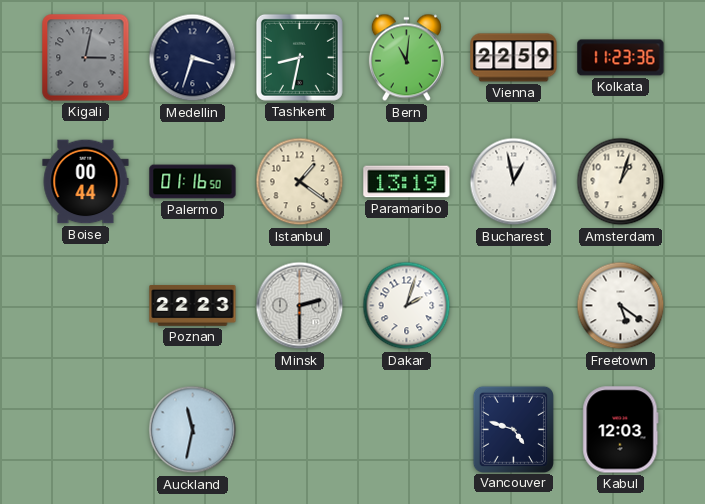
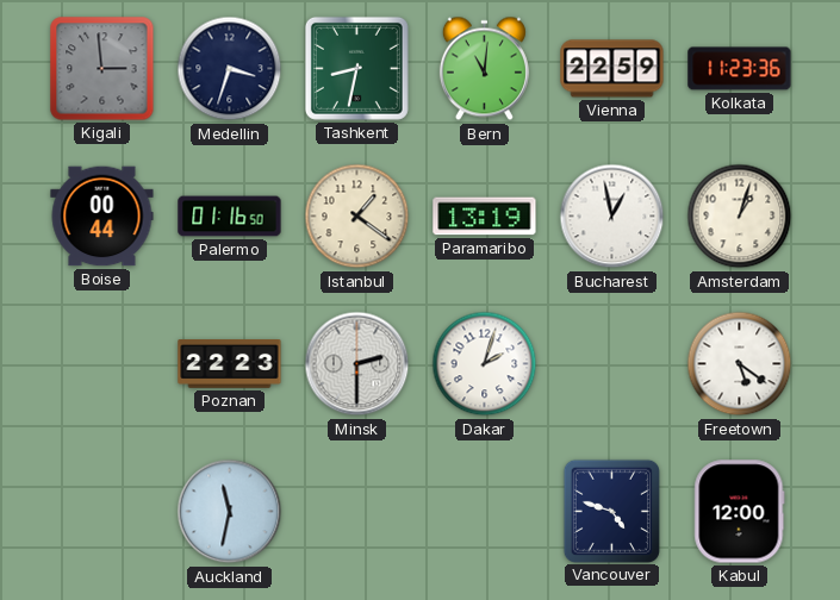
Kigali: 3:02 -> 2:59 (102, 69)
Kabul: 12:03 -> 12:00 (740, 512)
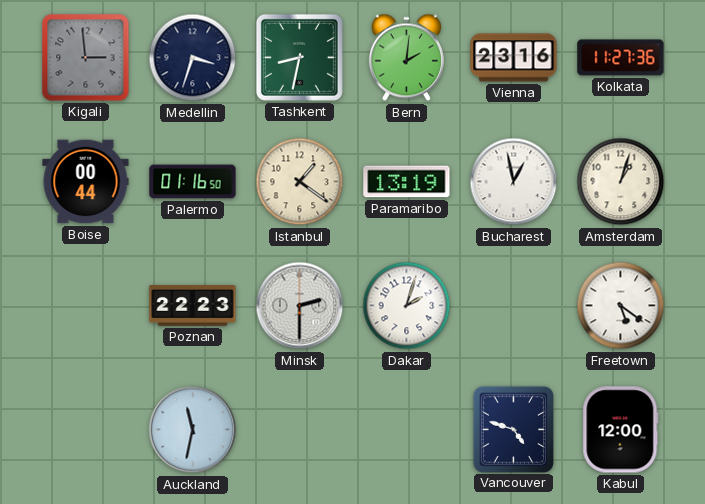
Bern: 11:01 -> 2:01 (406, 58)
Vienna: 22:59 -> 23:16 (514, 58)
Kolkata: 11:23 -> 11:27 (621, 58)
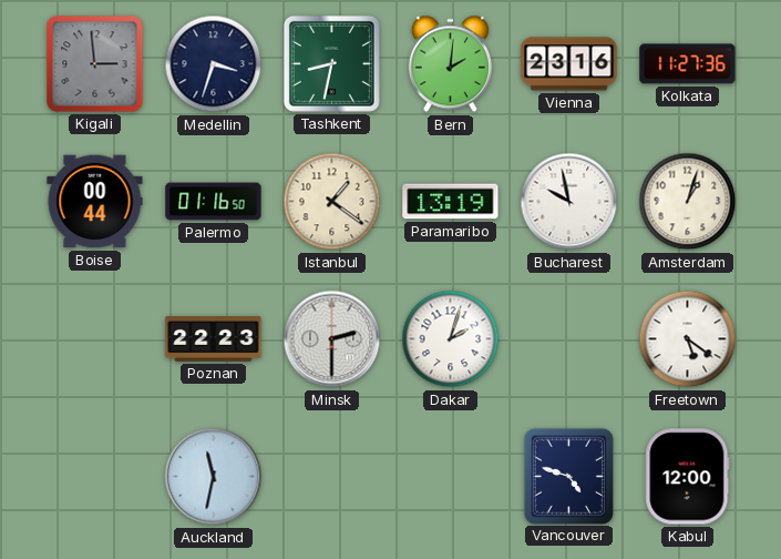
Bucharest: 12:58 -> 9:58 (569, 202)
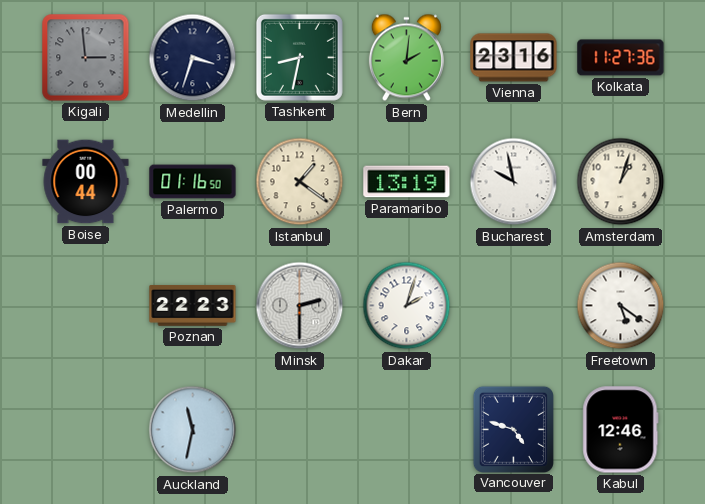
Kabul: 12:00 -> 12:46 (621, 430)
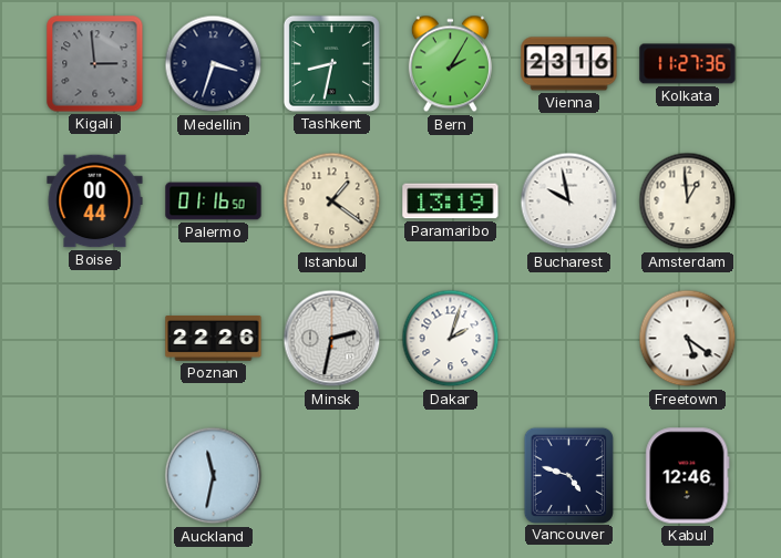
Bern: 2:01 -> 2:05 (450, 64)
Amsterdam: 1:03 -> 12:59 (688, 201)
Poznan: 22:23 -> 22:26 (214, 339)
Minsk: 2:30 -> 2:32 (332, 339)
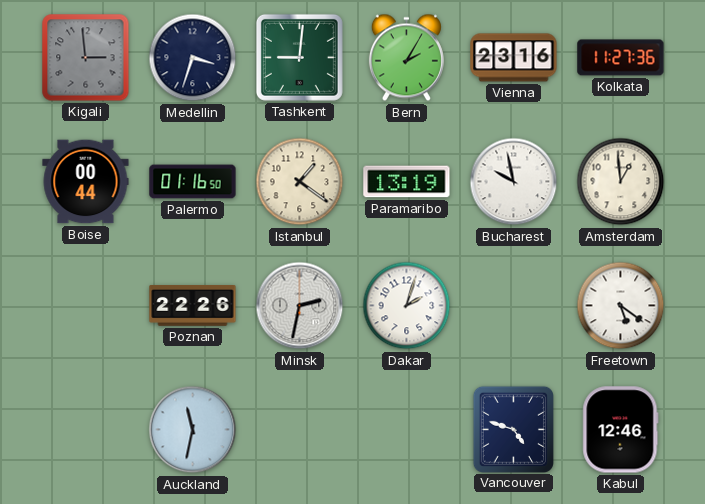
Tashkent: 8:32 -> 9:01 (299, 57)
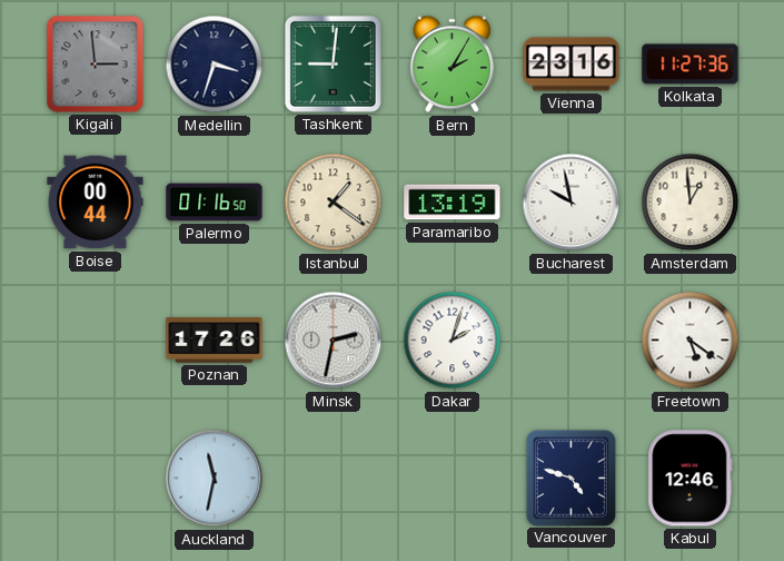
Poznan: 22:26 -> 17:26 (215, 341)
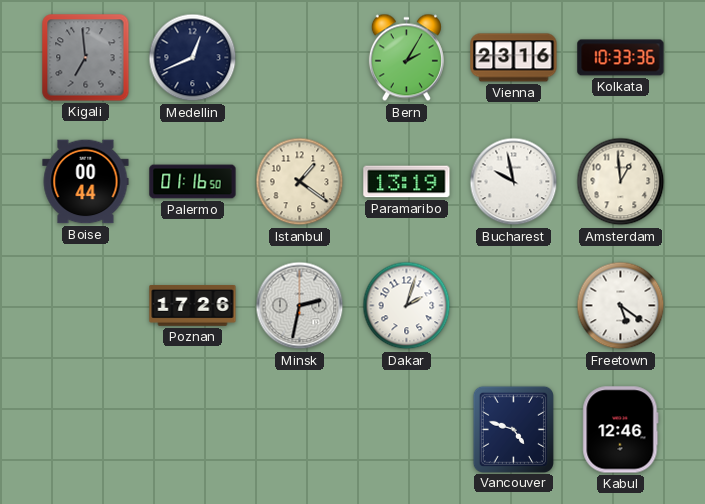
Kigali: 2:59 -> 6:59 (86, 58)
Medellin: 3:33 -> 12:41 (193, 58)
Tashkent: 9:01 -> none (333, 63)
Kolkata: 11:27 -> 10:33 (621, 58)
Auckland: 11:32 -> none (215, 479)
